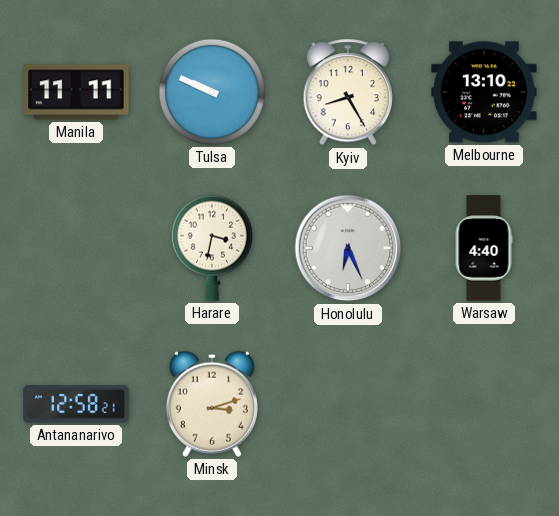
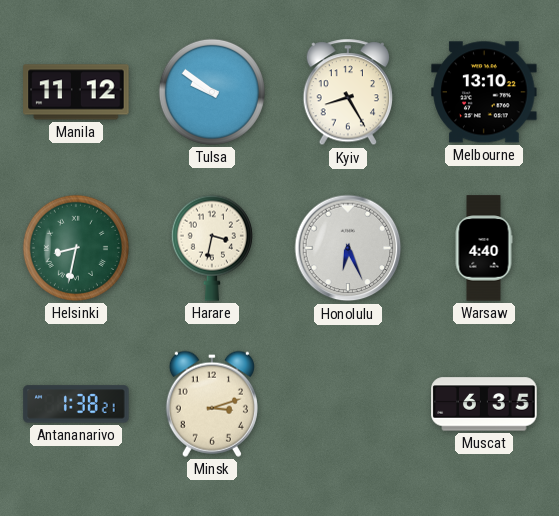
Manila: 11:11 -> 11:12 (76, 92)
Tulsa: 9:49 -> 9:51 (212, 92)
Helsinki: none -> 8:32 (76, 248)
Antananarivo: 12:58 -> 1:38 (76, 404)
Muscat: none -> 6:35 (484, 404)
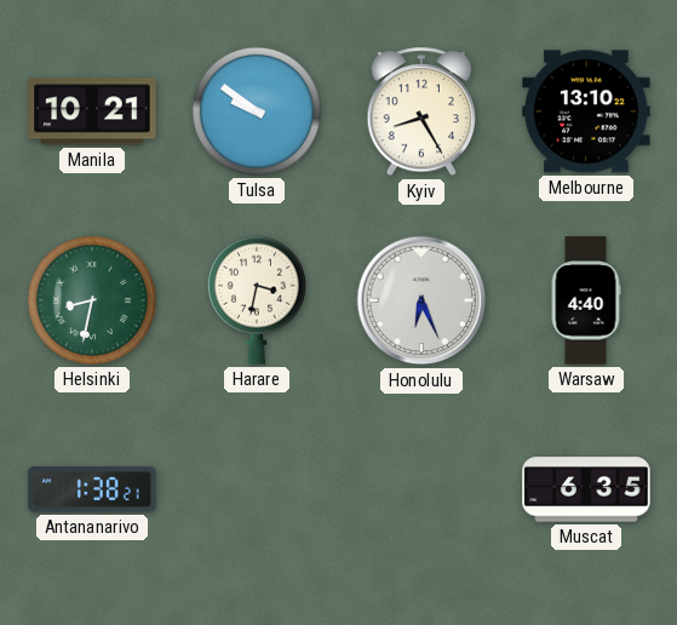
Manila: 11:12 -> 10:21 (92, 111)
Minsk: 3:12 -> none (212, 404)
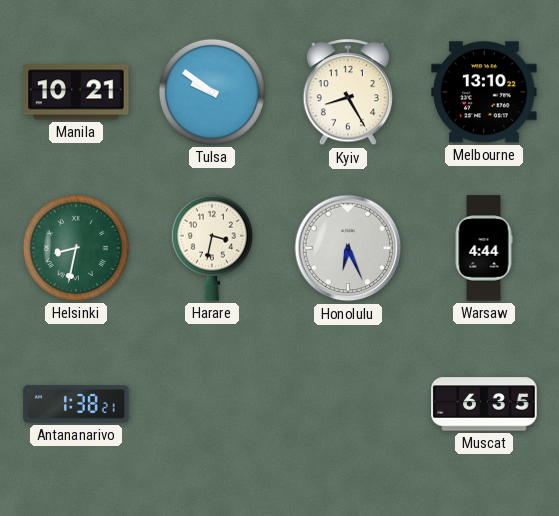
Warsaw: 4:40 -> 4:44 (484, 248)
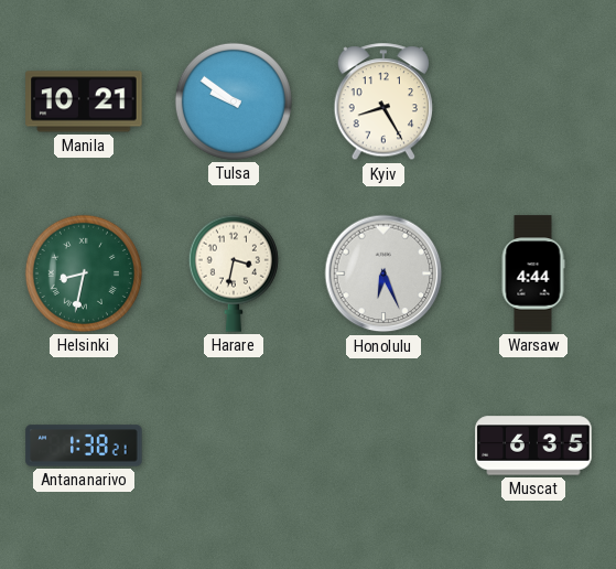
Melbourne: 13:10 -> none (484, 92)
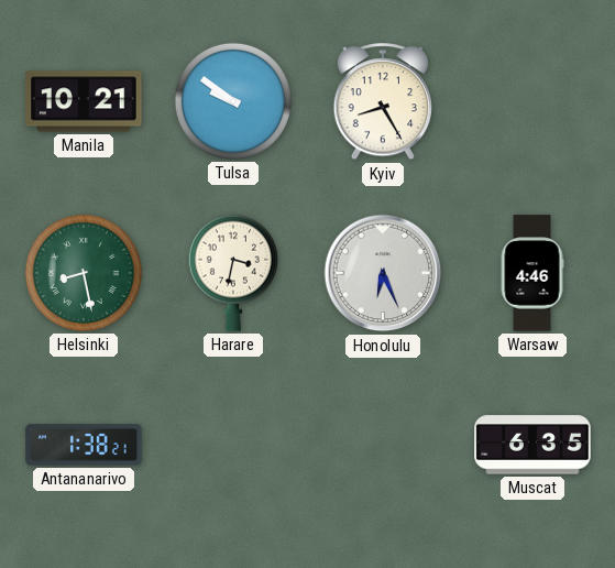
Helsinki: 8:32 -> 8:28 (84, 273)
Warsaw: 4:44 -> 4:46 (532, 273)
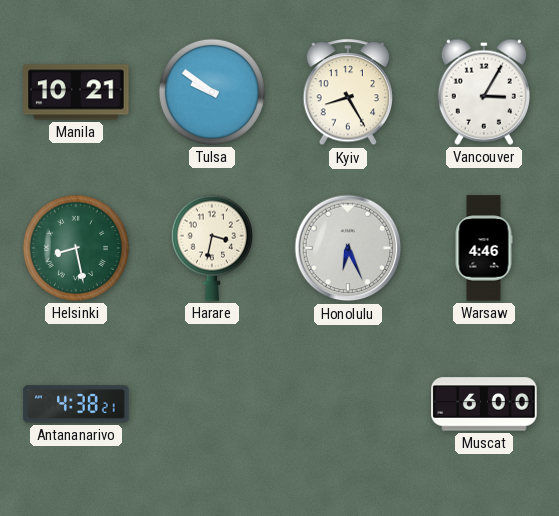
Vancouver: none -> 3:05 (484, 92)
Antananarivo: 1:38 -> 4:38 (76, 404)
Muscat: 6:35 -> 6:00 (484, 404)
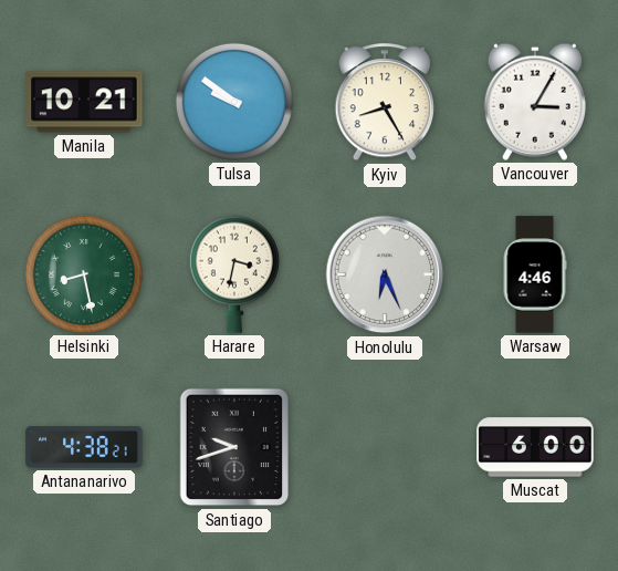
Santiago: none -> 9:42 (234, 447)
